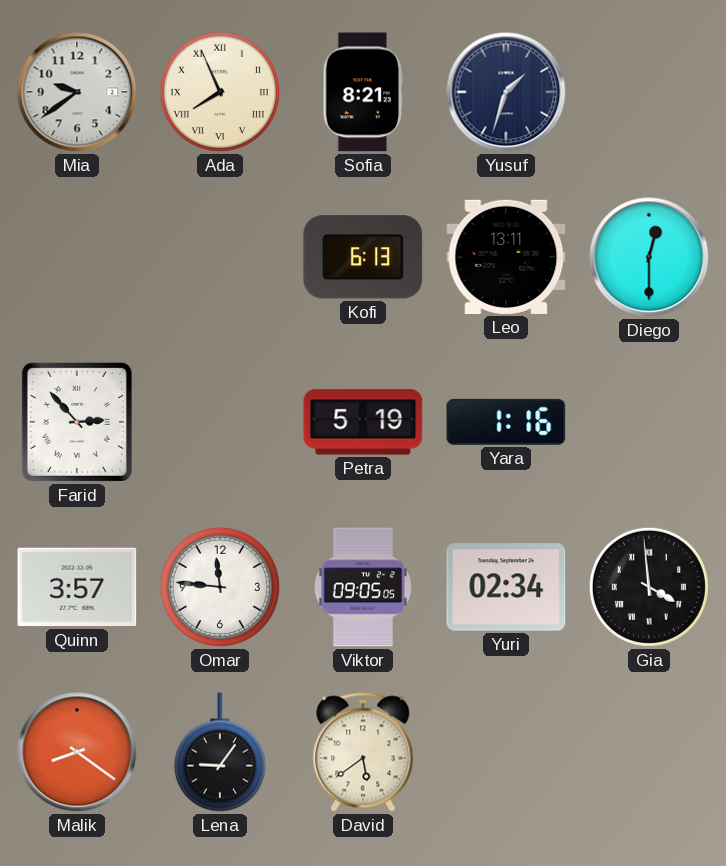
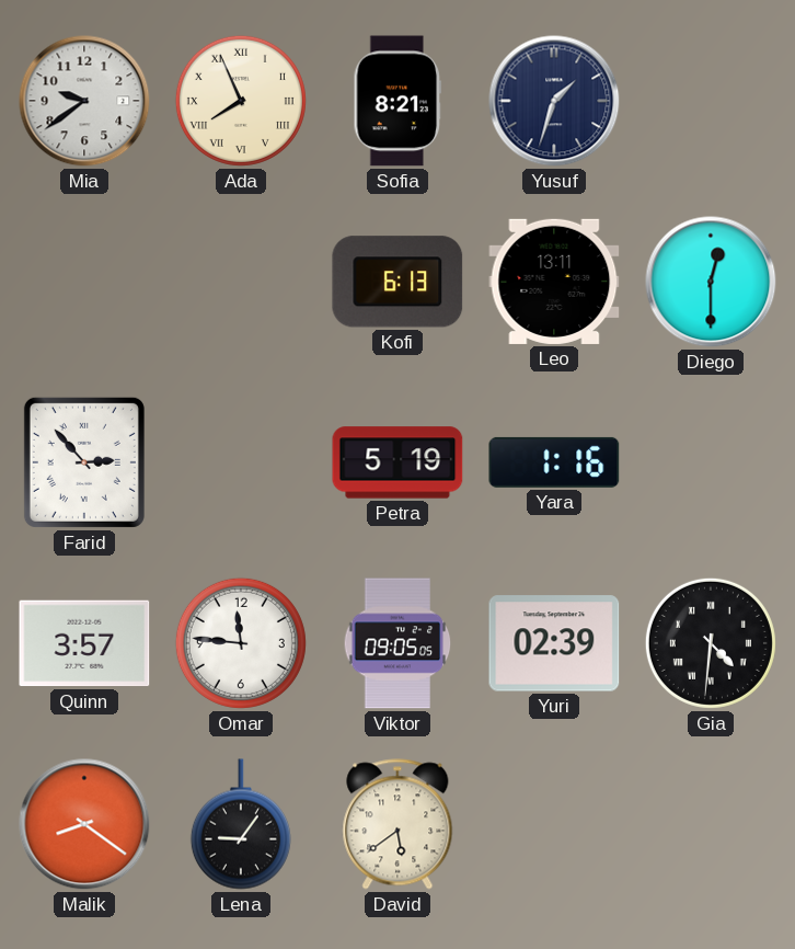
Yuri: 02:34 -> 02:39 (554, 643)
Gia: 3:59 -> 4:31 (711, 643)
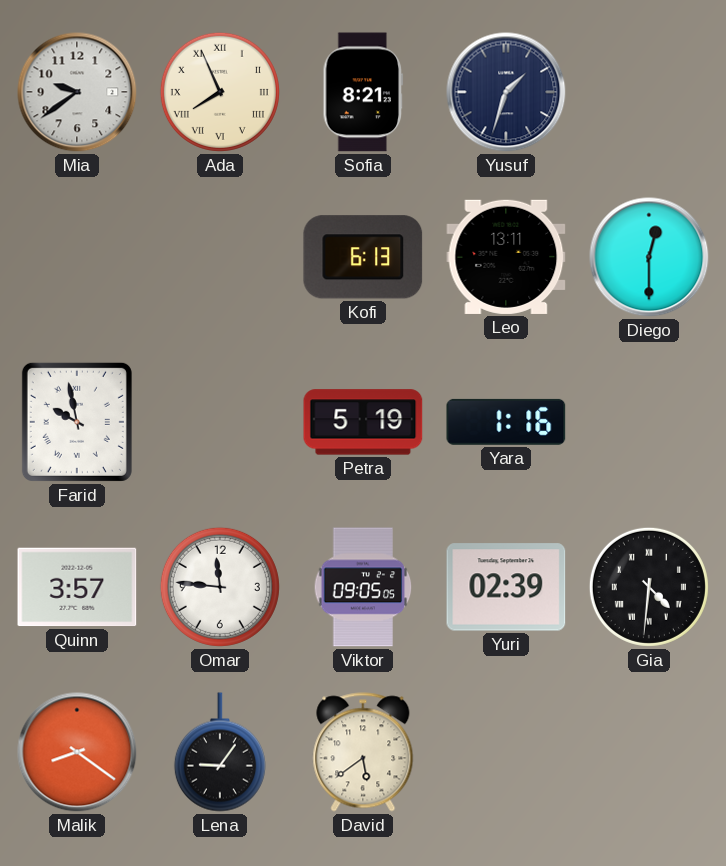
Farid: 2:53 -> 9:58 (77, 422)
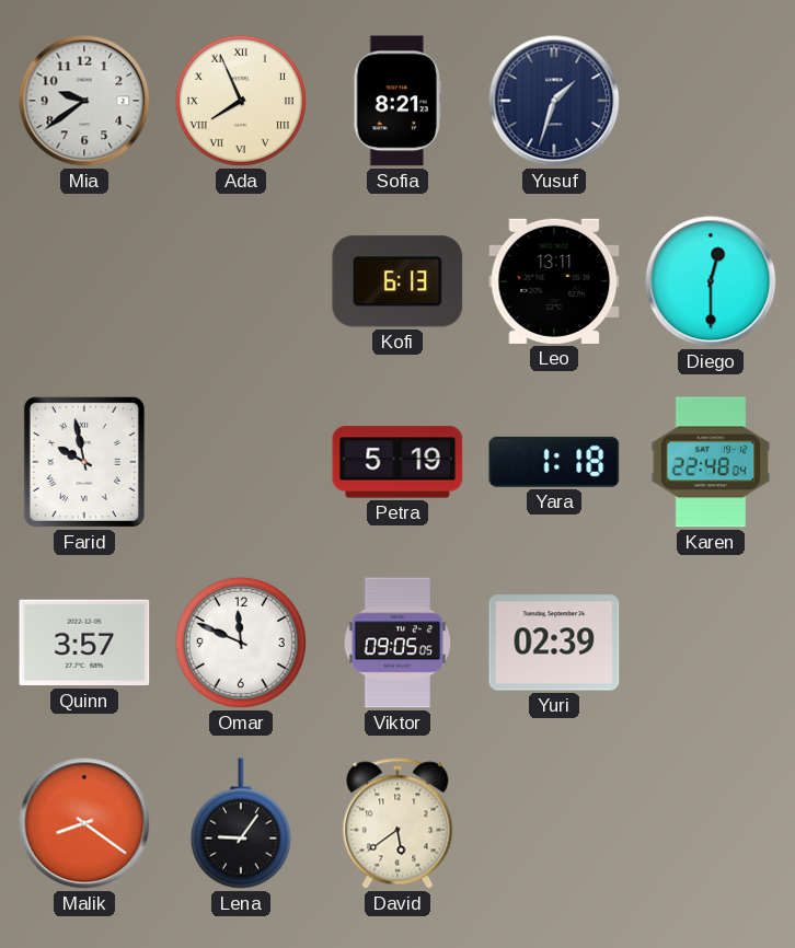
Yara: 1:16 -> 1:18 (554, 462)
Karen: none -> 22:48 (711, 462)
Omar: 11:46 -> 11:49 (241, 643)
Gia: 4:31 -> none (649, 587)
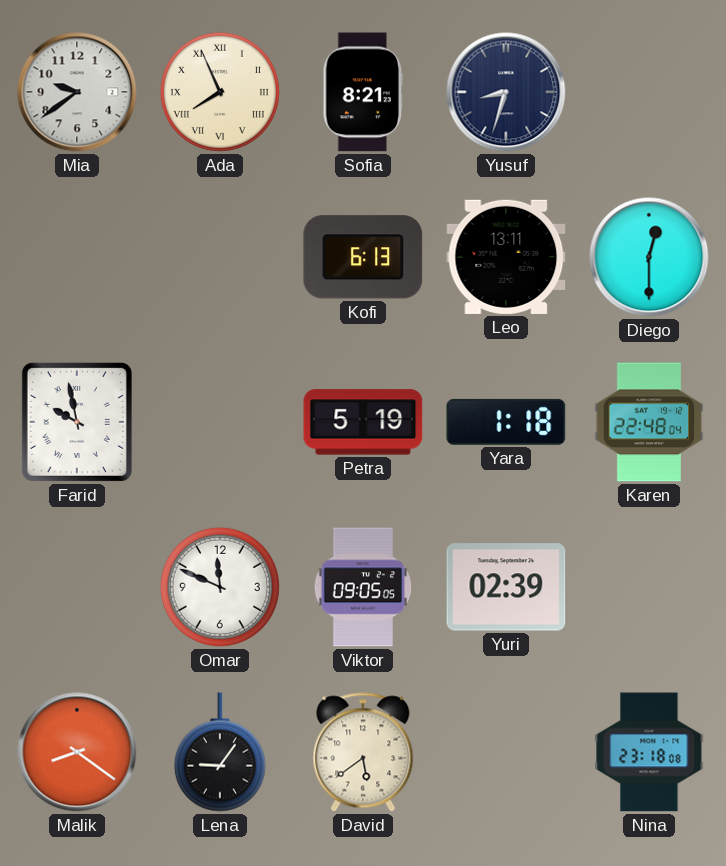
Yusuf: 1:33 -> 8:33 (506, 92)
Quinn: 3:57 -> none (84, 643)
Nina: none -> 23:18 (649, 752)
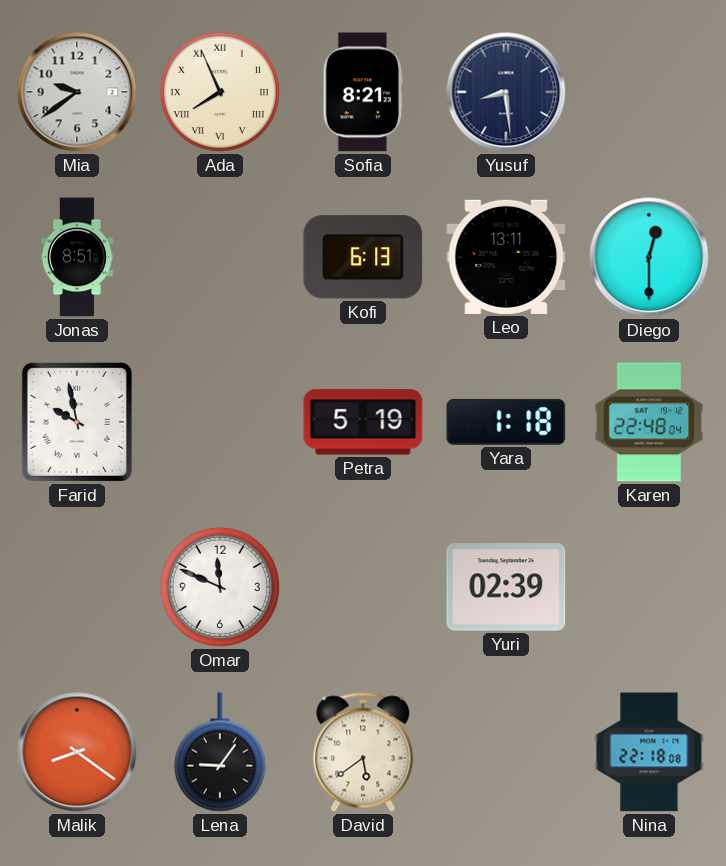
Yusuf: 8:33 -> 8:29 (506, 92)
Jonas: none -> 8:51 (77, 257)
Viktor: 09:05 -> none (363, 587)
Nina: 23:18 -> 22:18 (649, 752)
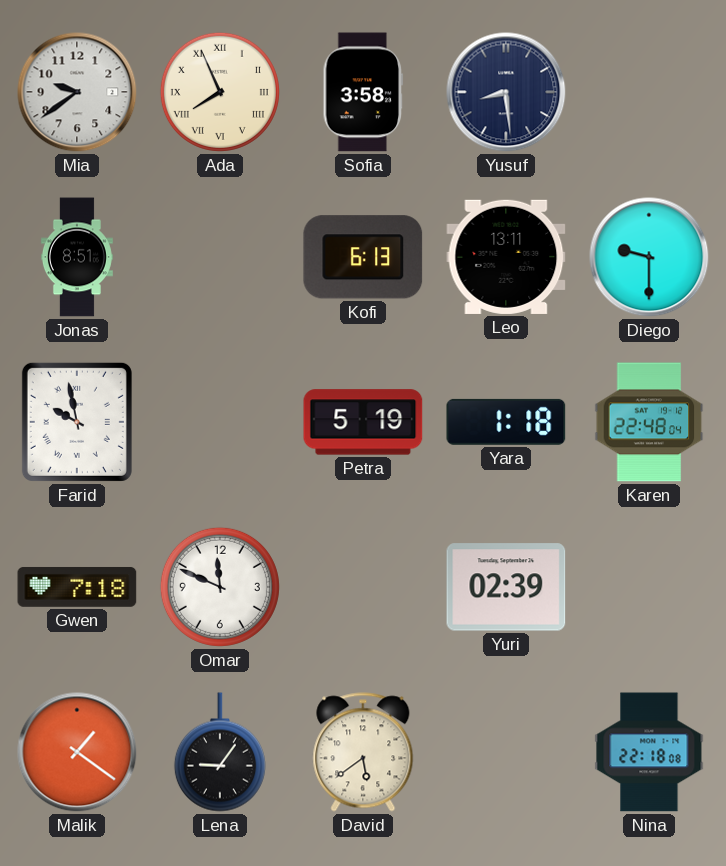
Sofia: 8:21 -> 3:58 (363, 92)
Diego: 12:30 -> 9:30 (649, 257)
Gwen: none -> 7:18 (77, 587)
Malik: 8:21 -> 1:21 (77, 752)
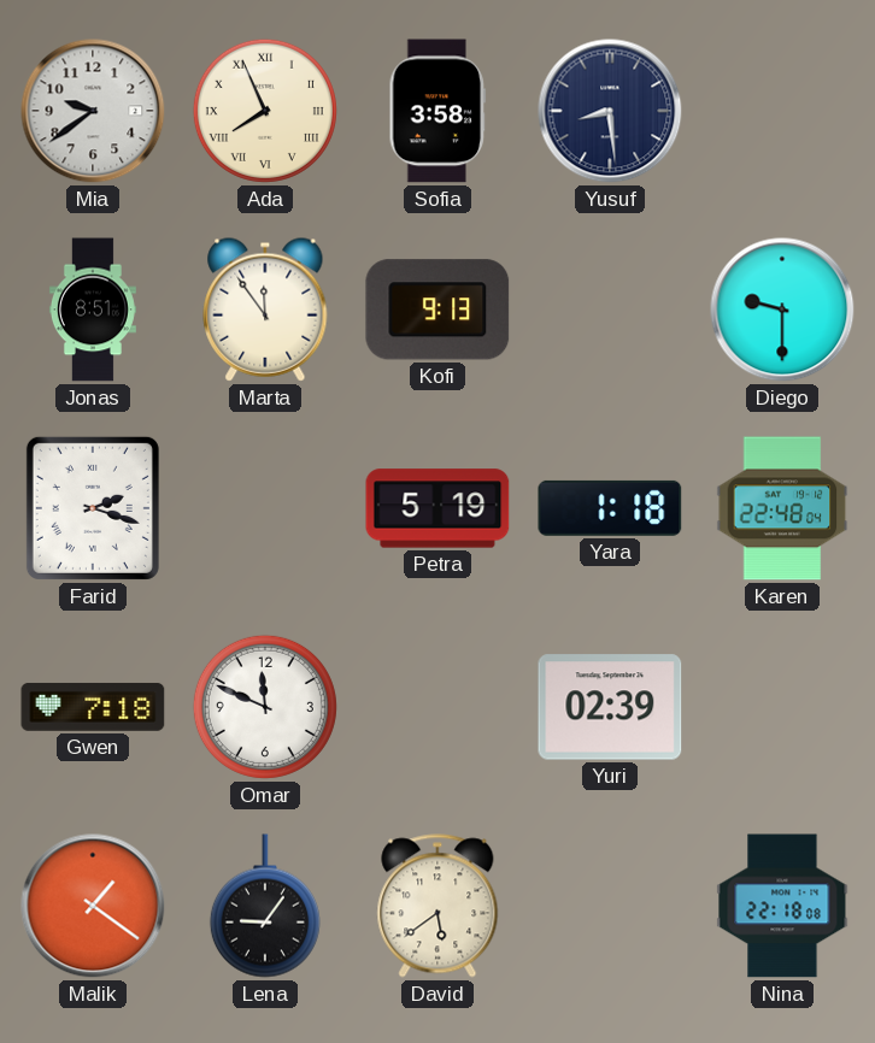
Marta: none -> 11:54 (265, 310)
Kofi: 6:13 -> 9:13 (437, 310)
Leo: 13:11 -> none (506, 257)
Farid: 9:58 -> 2:18 (93, 508)
